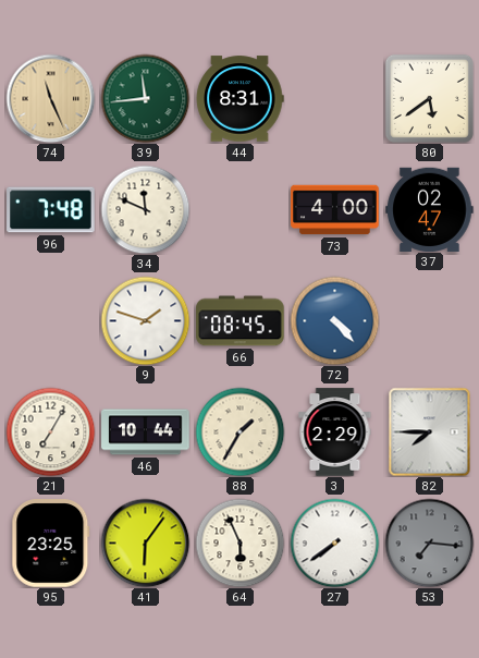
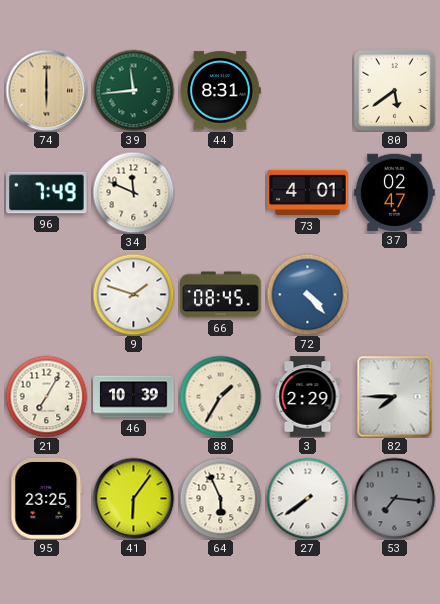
74: 11:26 -> 6:00 (46, 90)
96: 7:48 -> 7:49 (47, 193)
73: 4:00 -> 4:01 (308, 193)
46: 10:44 -> 10:39 (134, 397)
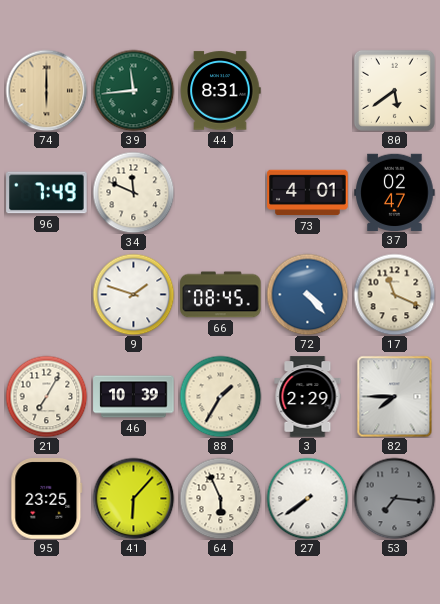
17: none -> 11:19 (394, 294)
41: 6:06 -> 6:07 (133, 498)
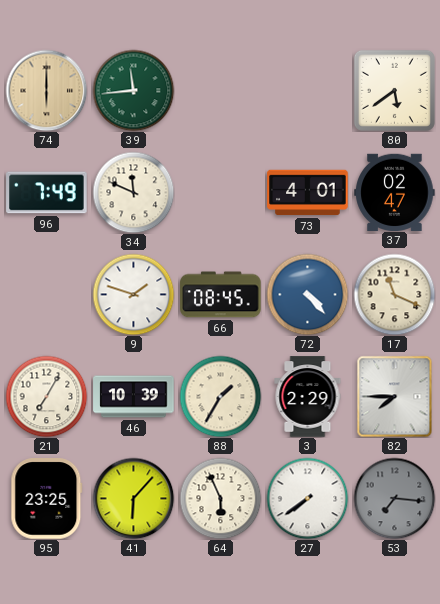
44: 8:31 -> none (220, 91)
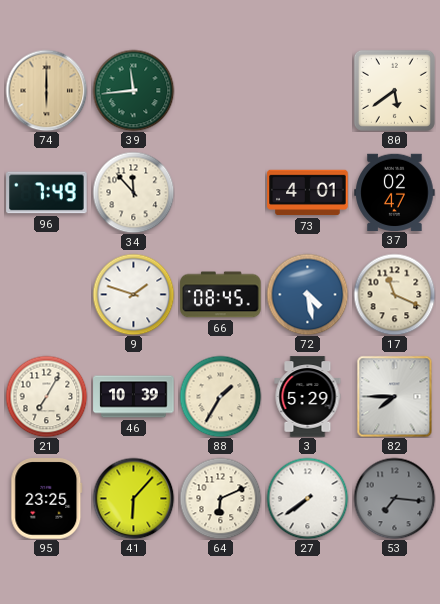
34: 11:49 -> 11:53 (133, 192)
72: 4:23 -> 4:28 (307, 294)
3: 2:29 -> 5:29 (308, 397)
64: 5:56 -> 6:11 (220, 498)
